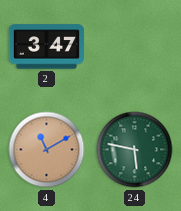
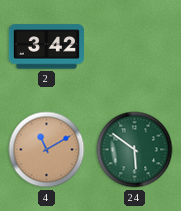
2: 3:47 -> 3:42 (46, 47)
24: 5:47 -> 5:51 (135, 150)
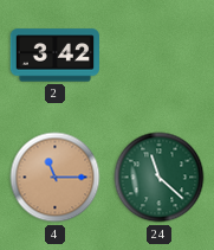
4: 11:10 -> 11:15 (56, 178)
24: 5:51 -> 11:22 (160, 178)
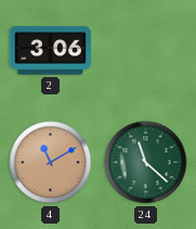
2: 3:42 -> 3:06 (50, 51)
4: 11:15 -> 11:10 (51, 163)
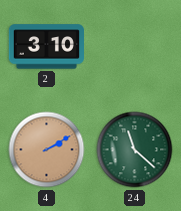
2: 3:06 -> 3:10 (46, 47)
4: 11:10 -> 2:10 (47, 150)
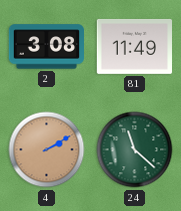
2: 3:10 -> 3:08 (46, 47)
81: none -> 11:49 (134, 46)
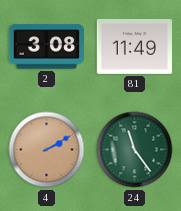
24: 11:22 -> 11:24 (135, 150)
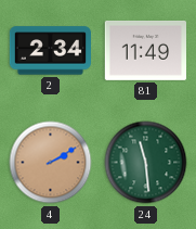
2: 3:08 -> 2:34 (50, 51)
24: 11:24 -> 11:29 (146, 163)
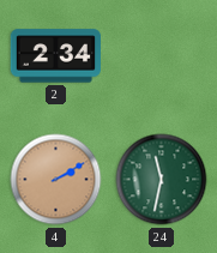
81: 11:49 -> none (145, 50)
24: 11:29 -> 11:32 (162, 180)
